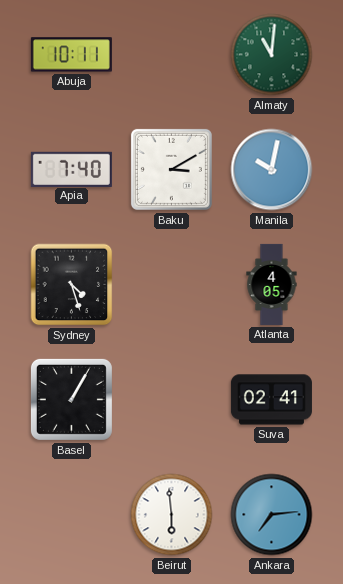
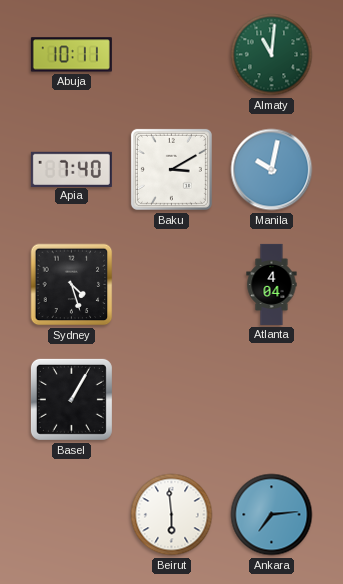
Atlanta: 4:05 -> 4:04 (272, 284)
Suva: 02:41 -> none (271, 400)
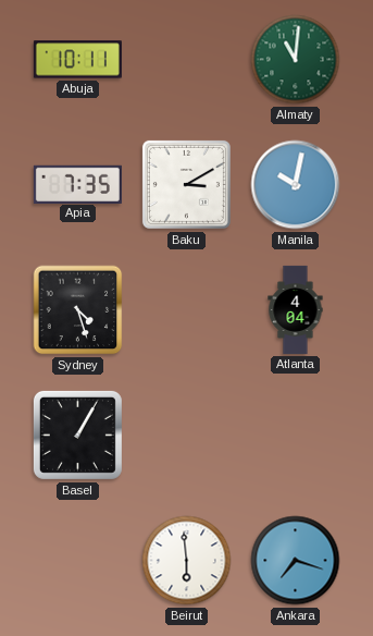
Apia: 7:40 -> 7:35 (77, 184)
Ankara: 7:14 -> 7:18 (296, 561)
